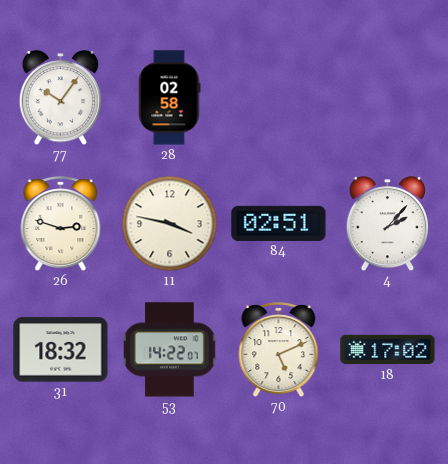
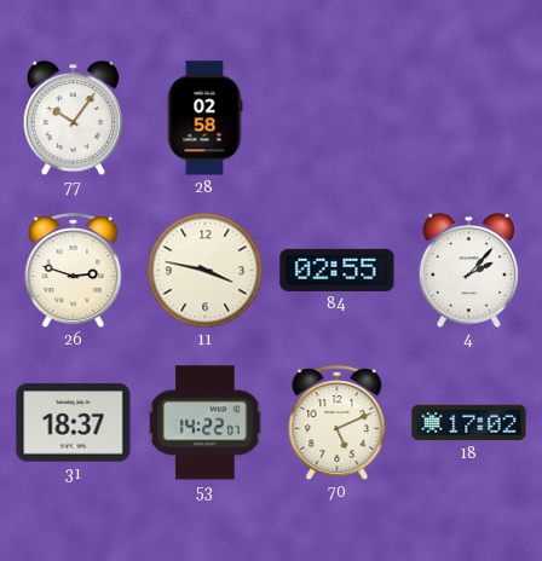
84: 02:51 -> 02:55 (338, 270)
31: 18:32 -> 18:37 (74, 423)
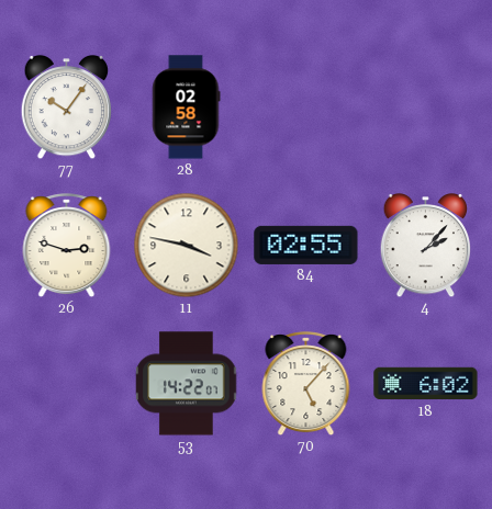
31: 18:37 -> none (74, 423)
70: 5:11 -> 5:07 (306, 384)
18: 17:02 -> 6:02 (426, 384)
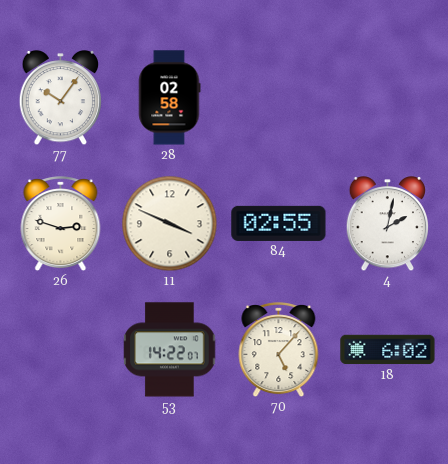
11: 3:47 -> 3:49 (170, 224)
4: 2:07 -> 2:02 (388, 225)
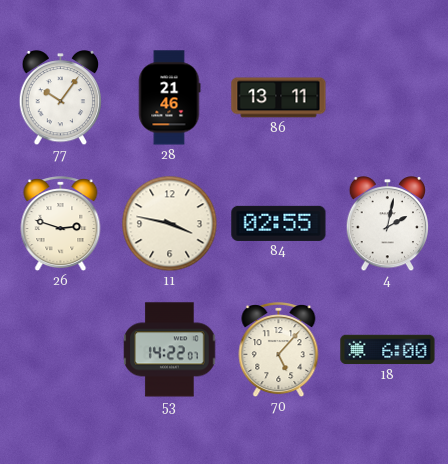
28: 02:58 -> 21:46 (169, 98)
86: none -> 13:11 (279, 98)
11: 3:49 -> 3:47 (170, 224)
18: 6:02 -> 6:00 (388, 350)
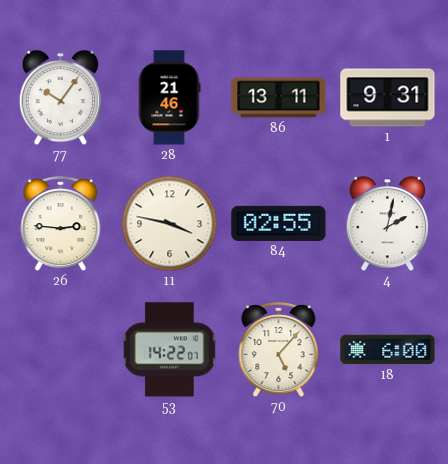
1: none -> 9:31 (388, 98)
26: 2:48 -> 2:46 (61, 224)
